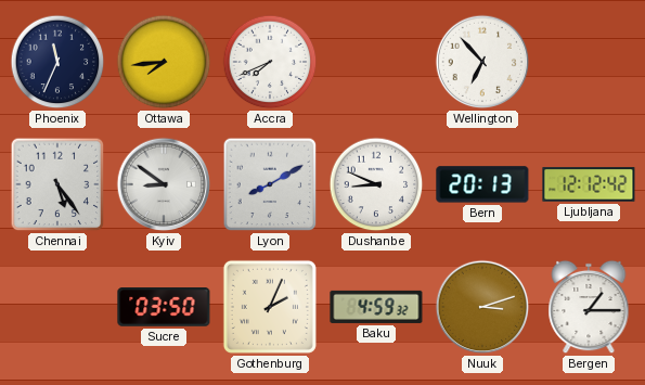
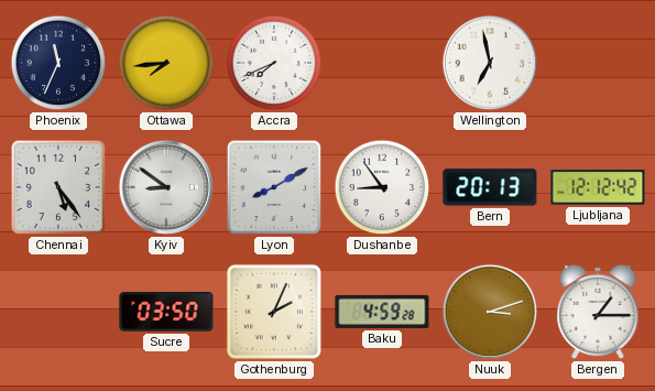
Wellington: 6:53 -> 6:58 (490, 63)
Dushanbe: 8:49 -> 8:54 (382, 187)
Baku: 4:59:32 -> 4:59:28 (382, 312)
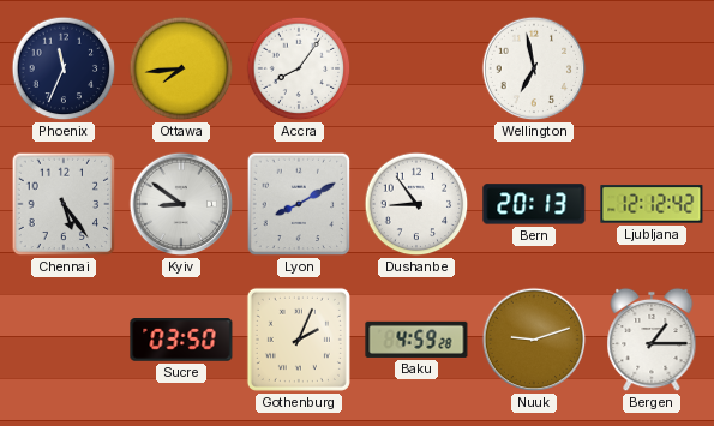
Accra: 7:41 -> 8:06 (299, 68)
Nuuk: 3:12 -> 9:12 (534, 340)
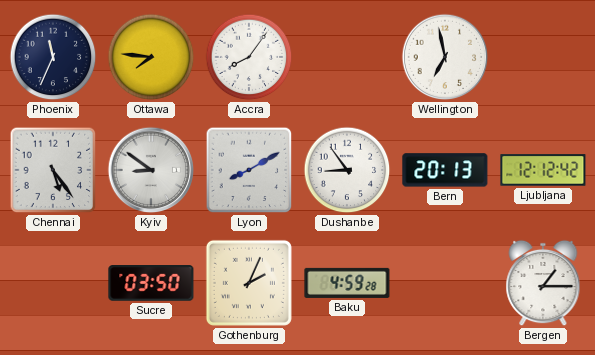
Ottawa: 7:44 -> 7:46 (151, 57)
Nuuk: 9:12 -> none (534, 340)
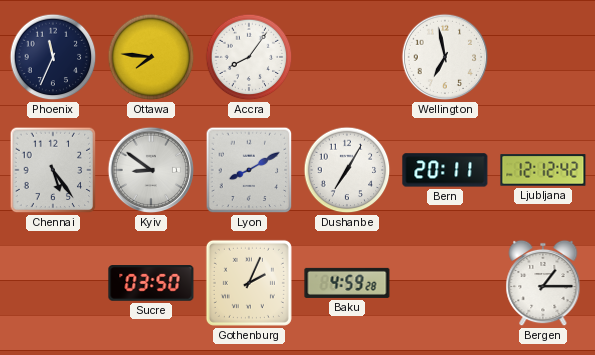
Dushanbe: 8:54 -> 7:05 (347, 170)
Bern: 20:13 -> 20:11 (445, 170)
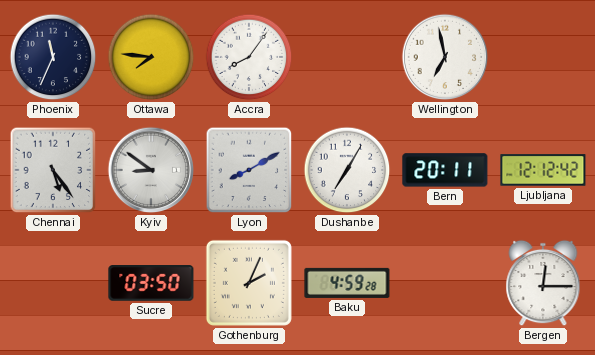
Bergen: 1:15 -> 12:15 (543, 283)
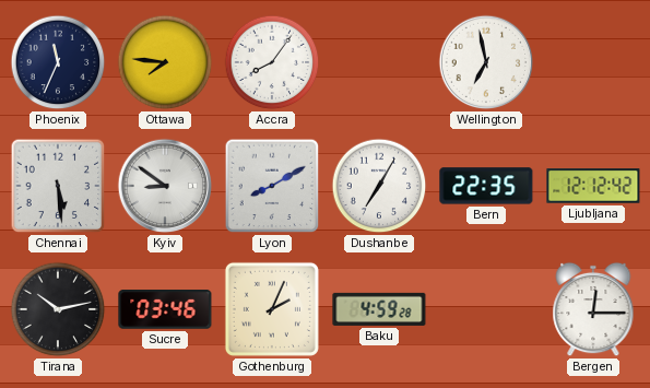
Chennai: 5:24 -> 5:29 (58, 186)
Bern: 20:11 -> 22:35 (486, 186)
Tirana: none -> 10:13 (58, 309)
Sucre: 03:50 -> 03:46 (165, 310)
